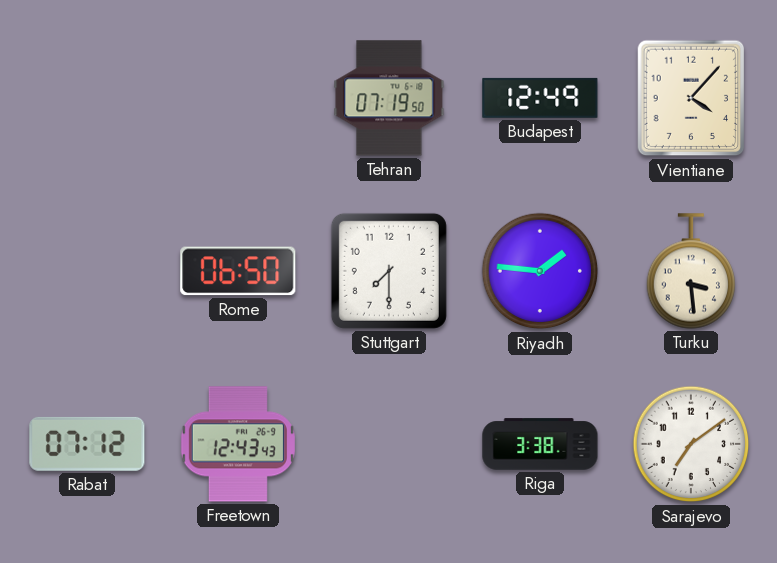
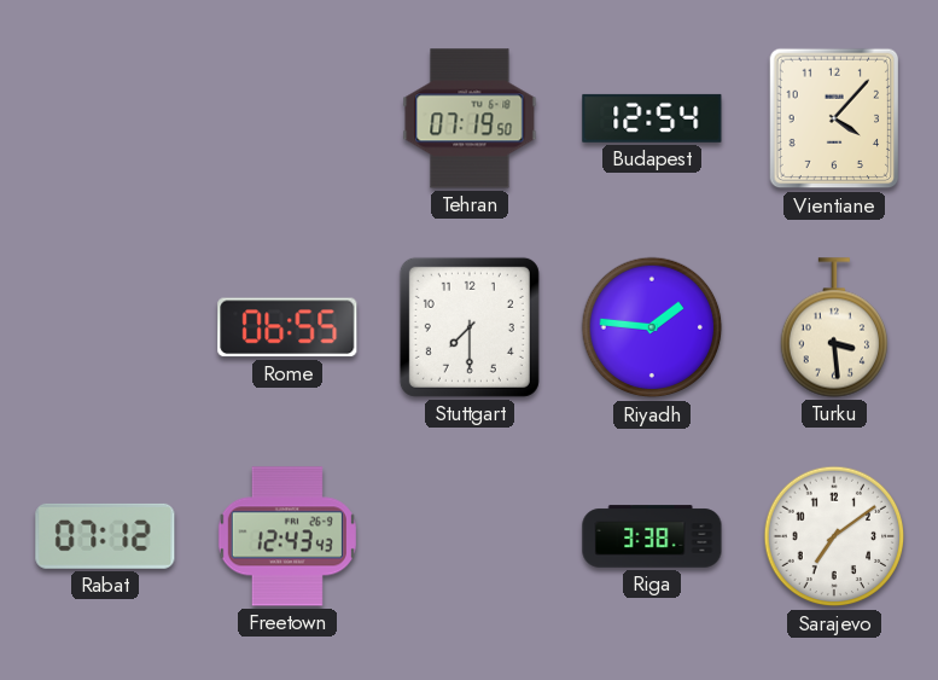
Budapest: 12:49 -> 12:54 (652, 118)
Rome: 06:50 -> 06:55 (287, 327)
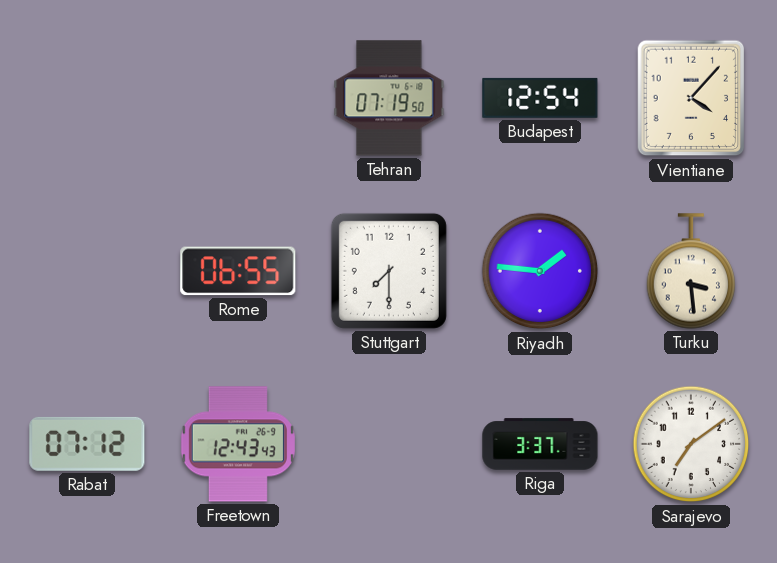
Riga: 3:38 -> 3:37 (540, 444)
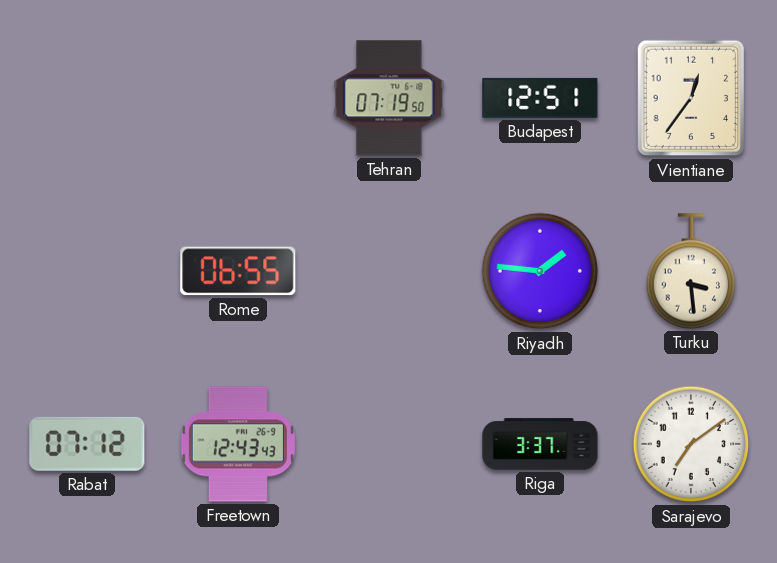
Budapest: 12:54 -> 12:51 (540, 98)
Vientiane: 4:07 -> 12:36 (691, 98)
Stuttgart: 7:30 -> none (389, 271)
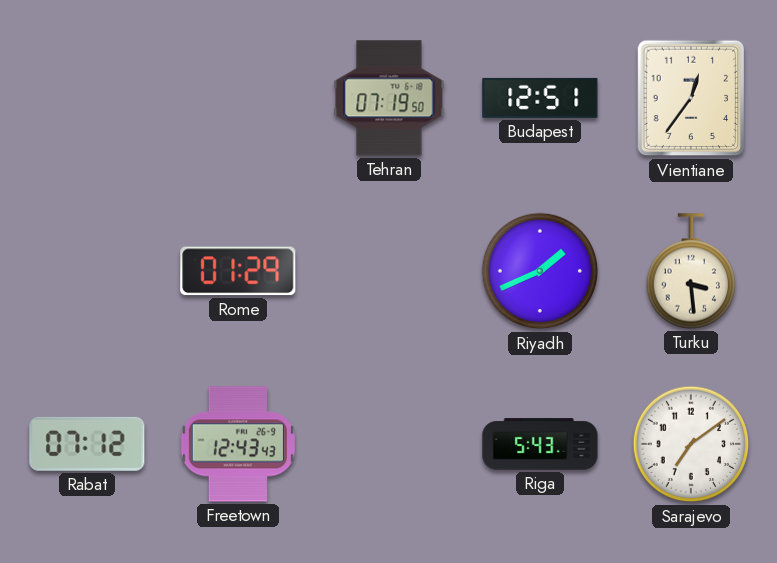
Rome: 06:55 -> 01:29 (238, 271)
Riyadh: 1:46 -> 1:41 (540, 271)
Riga: 3:37 -> 5:43 (540, 444)
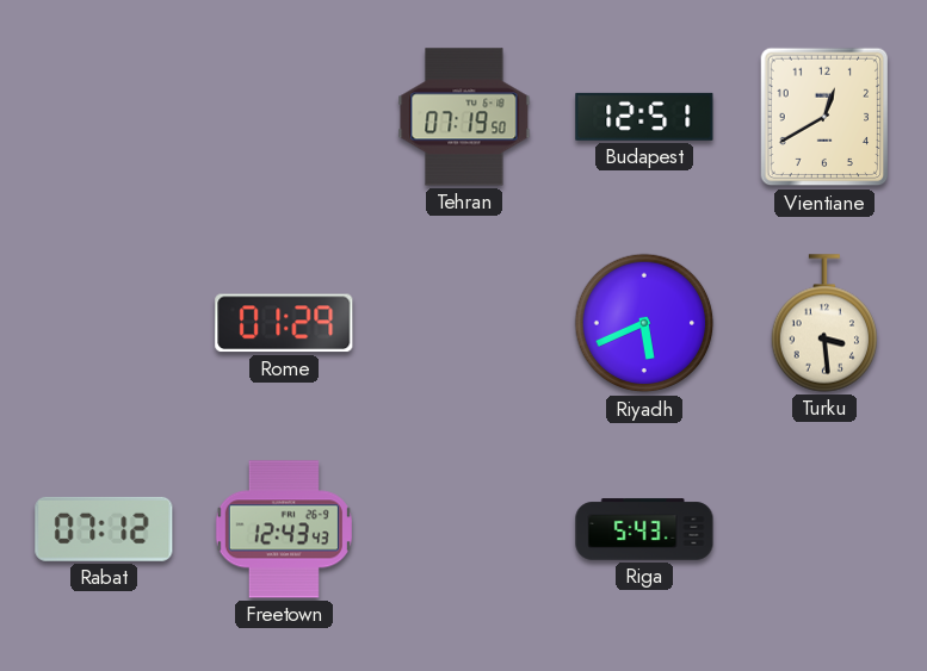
Vientiane: 12:36 -> 12:40 (824, 117)
Riyadh: 1:41 -> 5:41 (644, 323)
Sarajevo: 7:09 -> none (691, 444)
